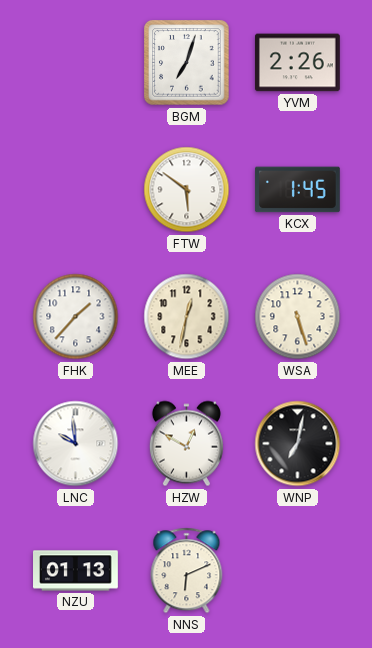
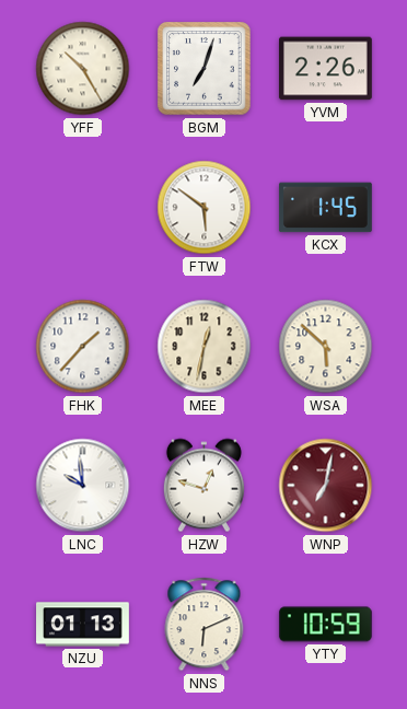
YFF: none -> 10:25 (83, 69)
WSA: 5:27 -> 5:52 (326, 347)
HZW: 12:50 -> 12:48 (203, 486)
WNP dial: black -> burgundy (326, 486)
YTY: none -> 10:59 (325, 625)
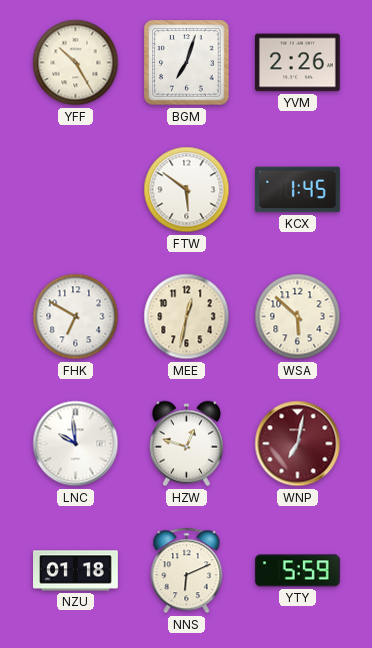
FHK: 1:37 -> 6:50 (76, 317)
NZU: 01:13 -> 01:18 (76, 571)
YTY: 10:59 -> 5:59 (297, 571)
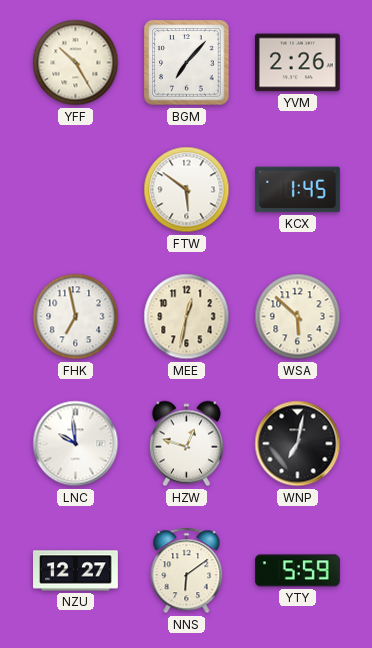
BGM: 7:03 -> 7:07 (187, 63)
FHK: 6:50 -> 6:58 (76, 317)
WNP dial: burgundy -> black (298, 444)
NZU: 01:18 -> 12:27 (76, 571)
NNS: 6:11 -> 6:09 (187, 571)
